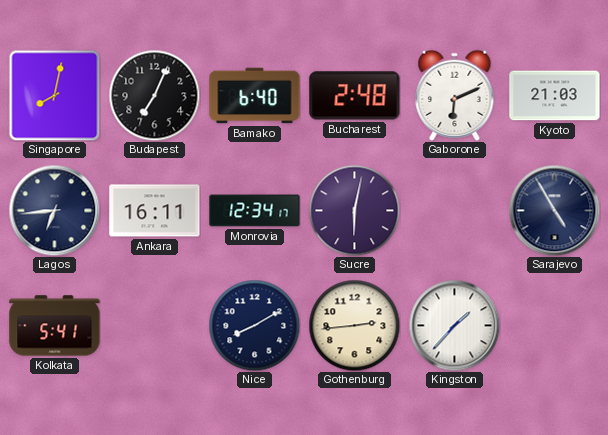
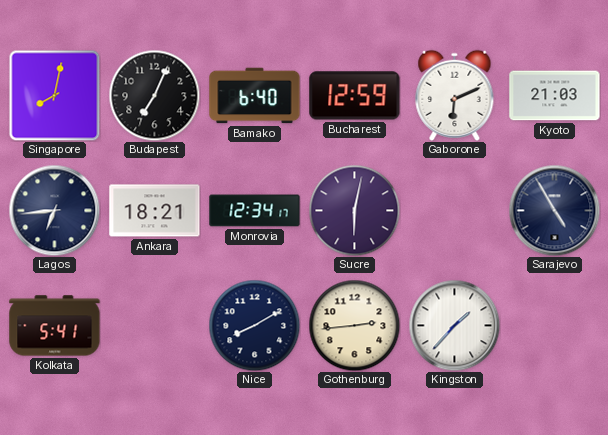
Bucharest: 2:48 -> 12:59 (355, 96)
Ankara: 16:11 -> 18:21 (155, 211)
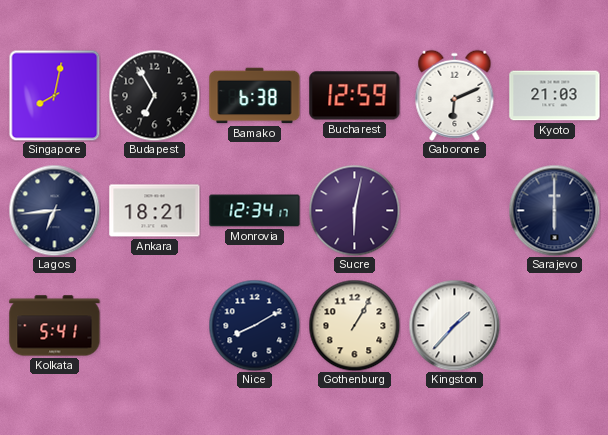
Budapest: 7:04 -> 6:55 (154, 95)
Bamako: 6:40 -> 6:38 (255, 96)
Sarajevo: 4:55 -> 6:00 (554, 210)
Gothenburg: 2:44 -> 1:05 (354, 325)
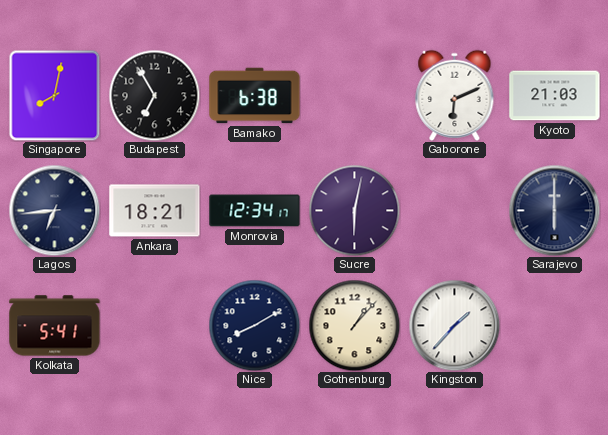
Bucharest: 12:59 -> none (355, 96)
Gothenburg: 1:05 -> 1:07 (354, 325)
